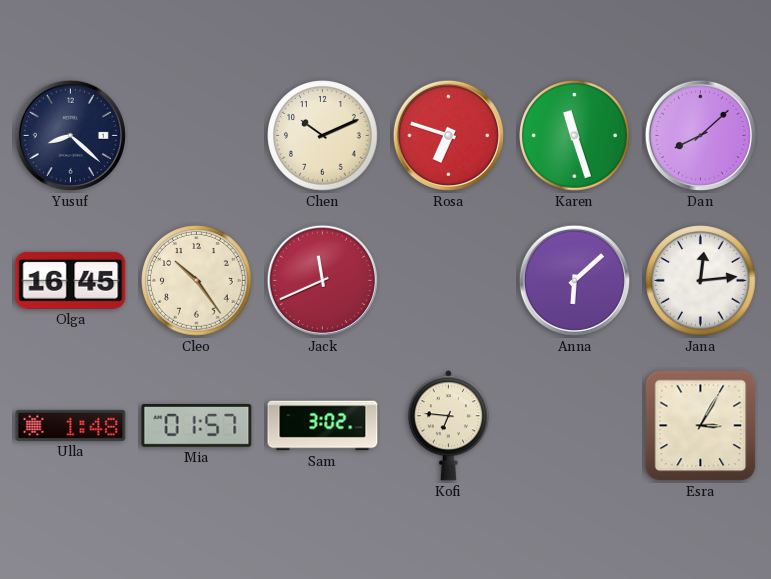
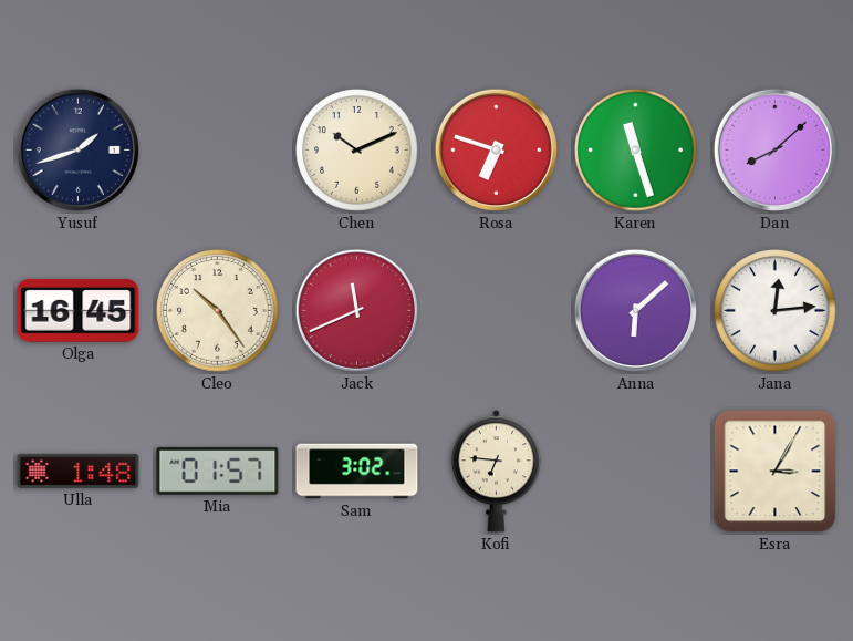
Yusuf: 8:22 -> 1:42 (77, 149)
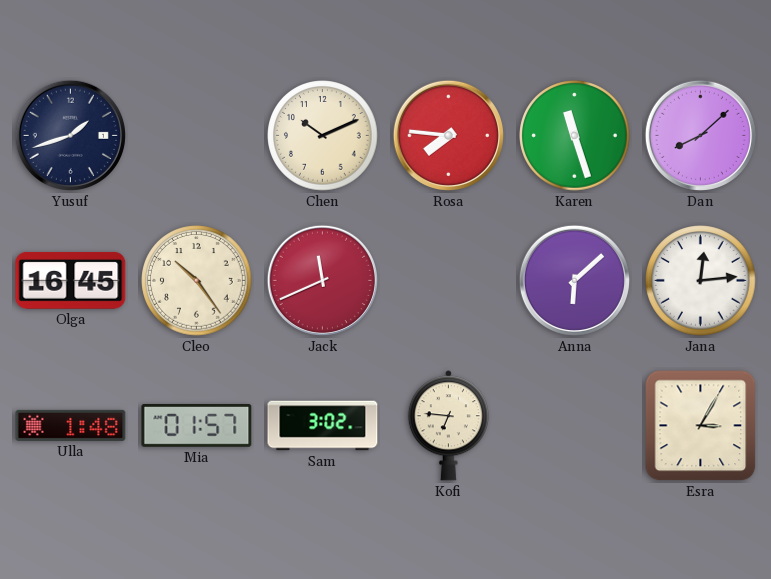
Rosa: 6:48 -> 7:46 (448, 135)
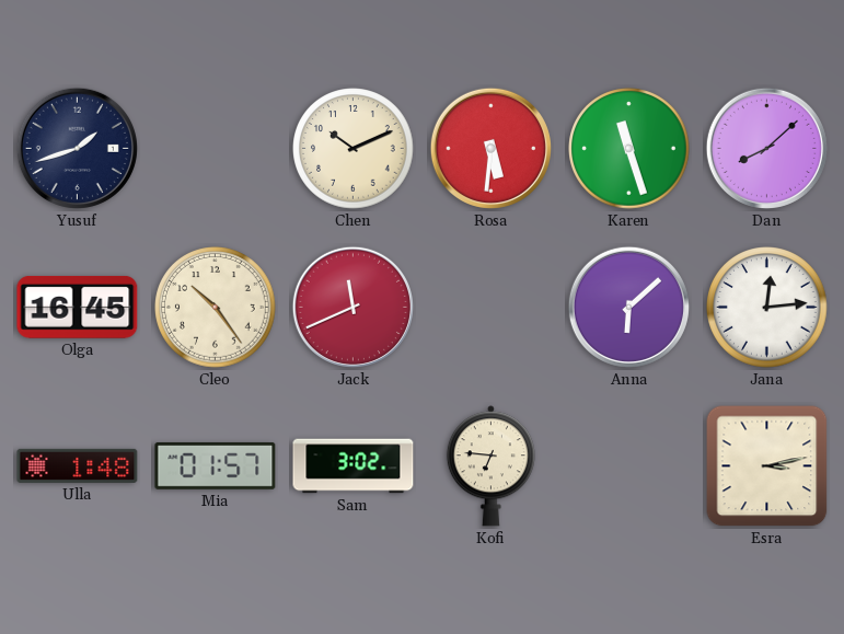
Rosa: 7:46 -> 5:31 (490, 148)
Esra: 3:05 -> 3:13 (767, 466)
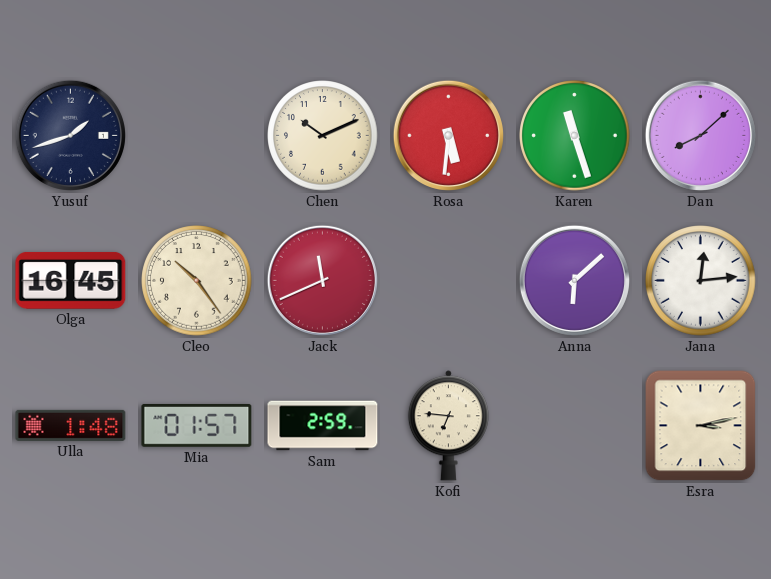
Sam: 3:02 -> 2:59 (323, 426)
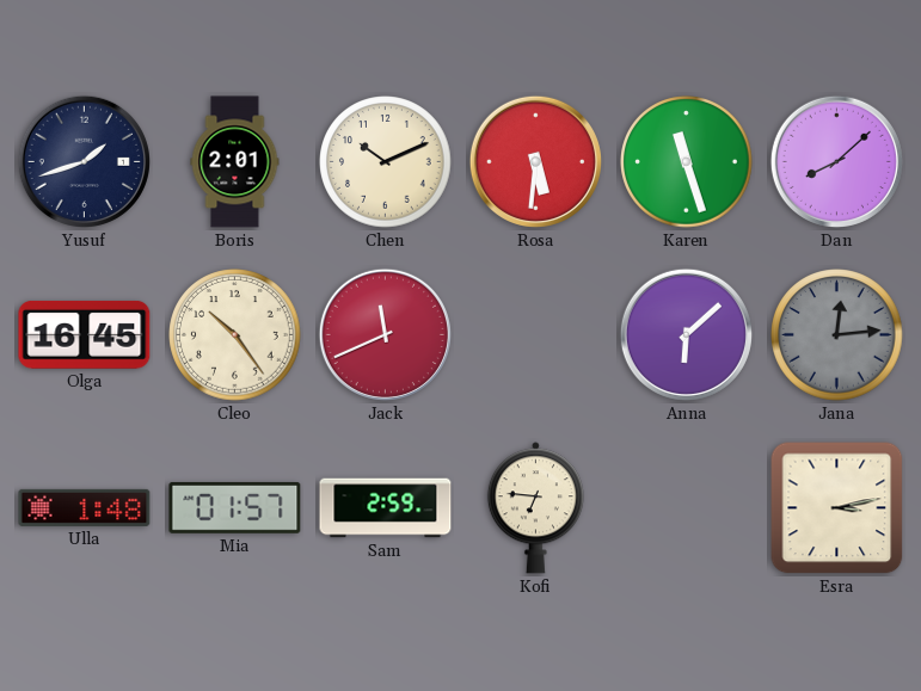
Boris: none -> 2:01 (235, 162)
Jana dial: white -> grey (837, 335)
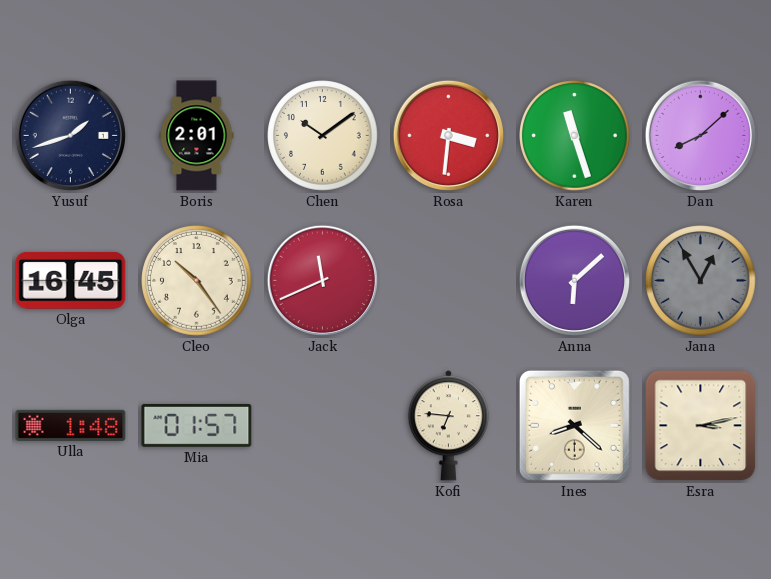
Chen: 10:11 -> 10:09 (323, 136)
Rosa: 5:31 -> 3:31 (448, 135)
Jana: 12:14 -> 12:55 (701, 281)
Sam: 2:59 -> none (386, 508)
Ines: none -> 8:22 (574, 425)
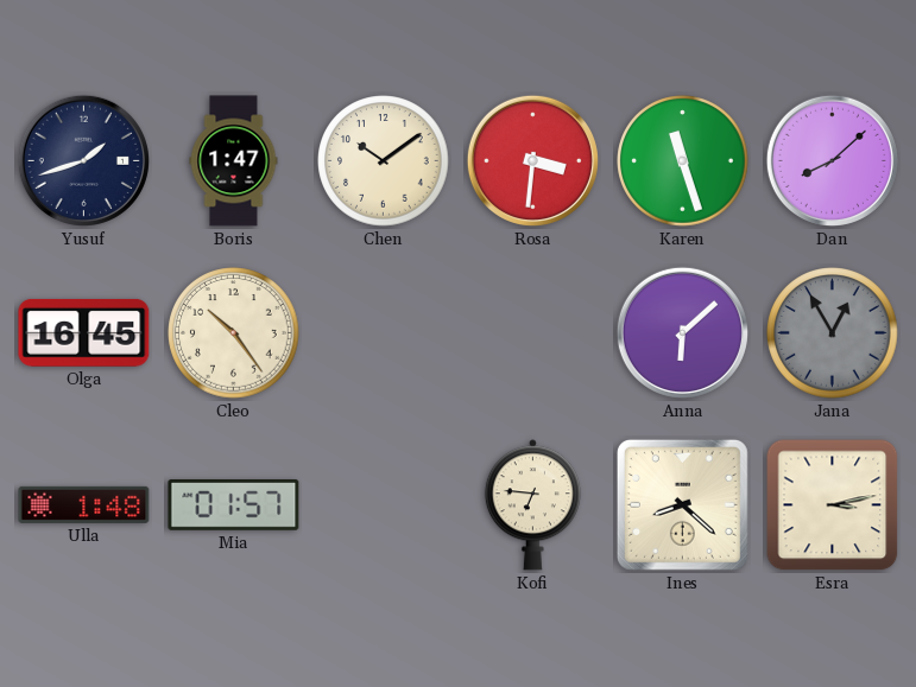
Boris: 2:01 -> 1:47 (234, 161)
Jack: 11:41 -> none (322, 280)
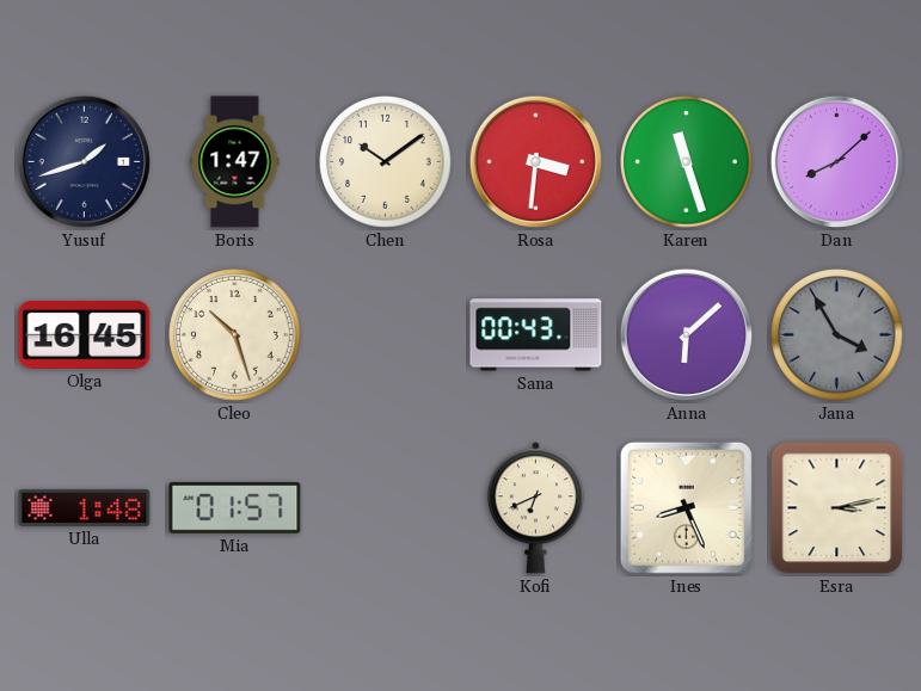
Cleo: 10:24 -> 10:27 (235, 335)
Sana: none -> 00:43 (536, 335)
Jana: 12:55 -> 3:55 (837, 335)
Kofi: 6:46 -> 6:41 (535, 508)
Ines: 8:22 -> 8:26 (686, 507)
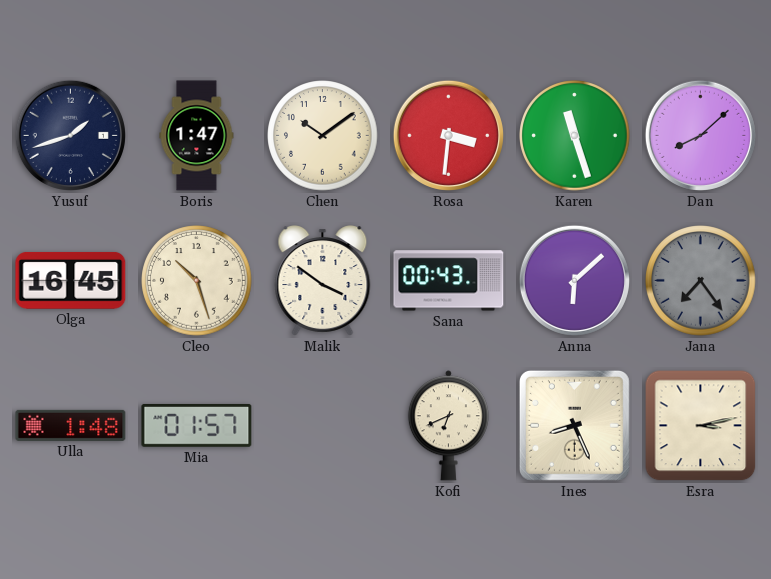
Malik: none -> 3:51 (323, 281)
Jana: 3:55 -> 7:24 (701, 281)
